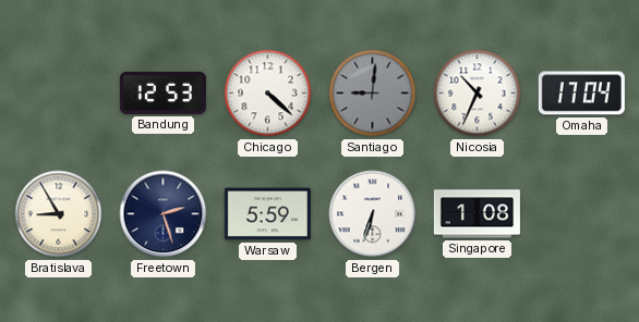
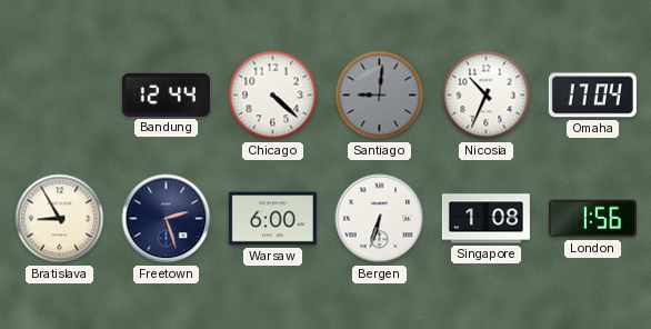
Bandung: 12:53 -> 12:44 (166, 94)
Warsaw: 5:59 -> 6:00 (272, 219)
London: none -> 1:56 (592, 219)
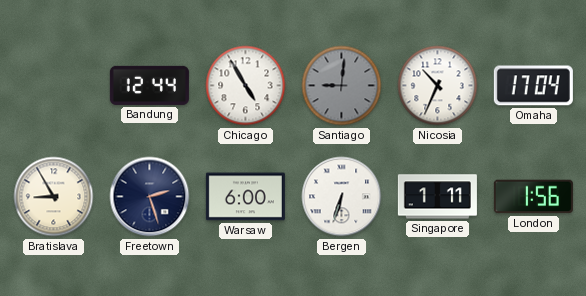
Chicago: 4:22 -> 4:55 (246, 86)
Singapore: 1:08 -> 1:11 (437, 197)
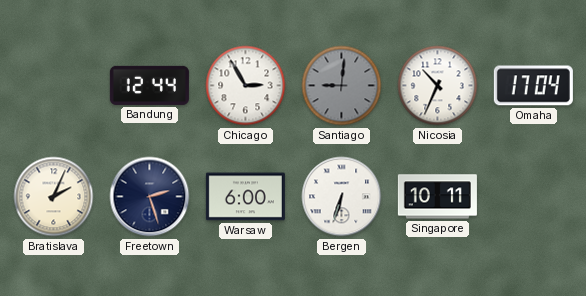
Chicago: 4:55 -> 2:55 (246, 86)
Bratislava: 8:55 -> 2:04 (54, 197)
Singapore: 1:11 -> 10:11 (437, 197)
London: 1:56 -> none (533, 197)
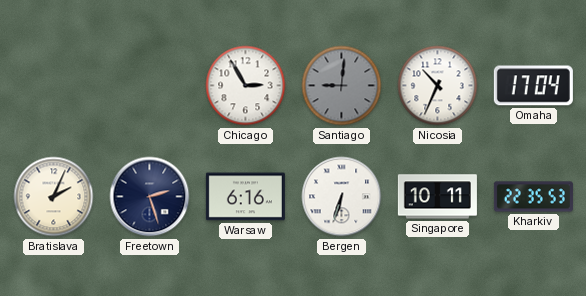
Bandung: 12:44 -> none (149, 85)
Warsaw: 6:00 -> 6:16 (245, 197)
Kharkiv: none -> 22:35 (533, 197)
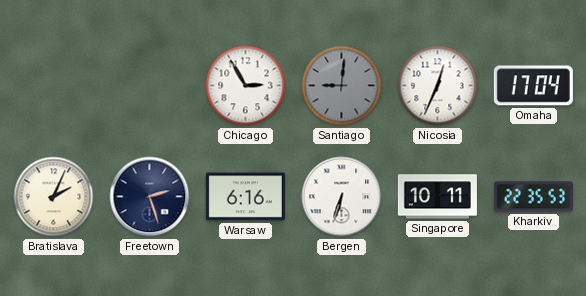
Nicosia: 10:34 -> 12:34 (438, 86)
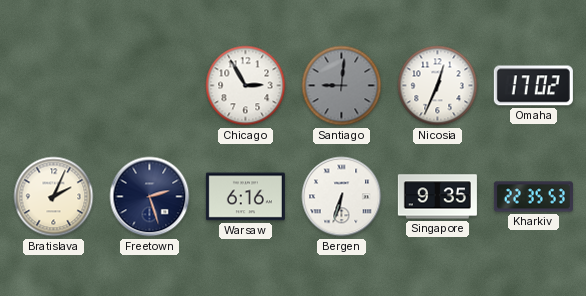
Omaha: 17:04 -> 17:02 (533, 86)
Singapore: 10:11 -> 9:35 (437, 197)
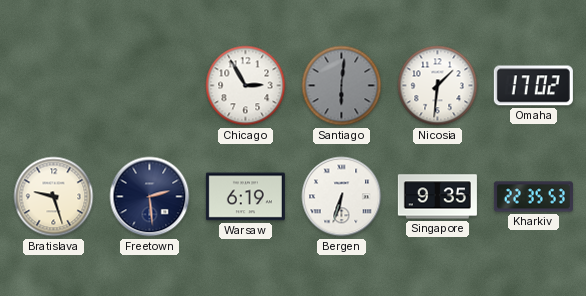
Santiago: 9:01 -> 6:01 (342, 86)
Nicosia: 12:34 -> 1:31 (438, 86)
Bratislava: 2:04 -> 9:27 (54, 197)
Freetown: 2:27 -> 2:29 (150, 197)
Warsaw: 6:16 -> 6:19 (245, 197)
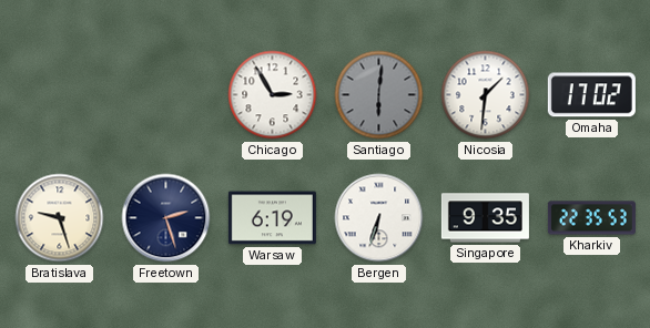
Freetown: 2:29 -> 2:27 (166, 218)
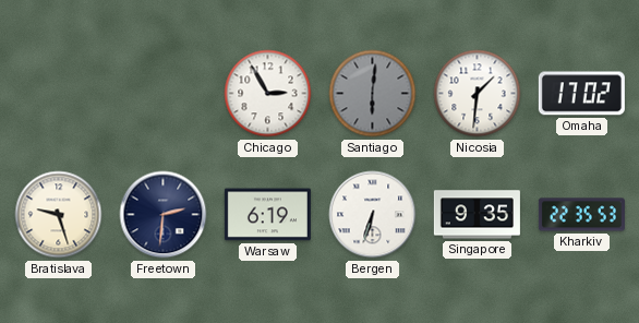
Freetown: 2:27 -> 2:31 (164, 215)
